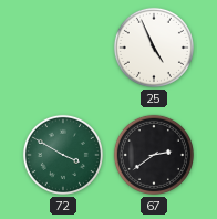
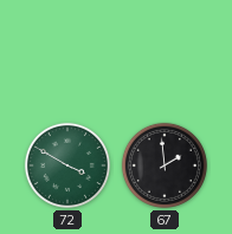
25: 4:56 -> none (154, 48)
67: 2:39 -> 1:59 (165, 165)
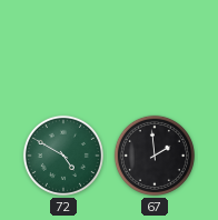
72: 3:50 -> 4:50 (63, 156)
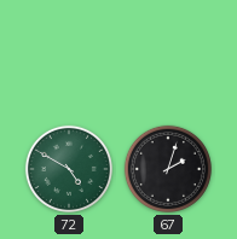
67: 1:59 -> 2:03 (168, 169)
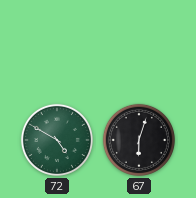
67: 2:03 -> 6:03 (139, 140)
